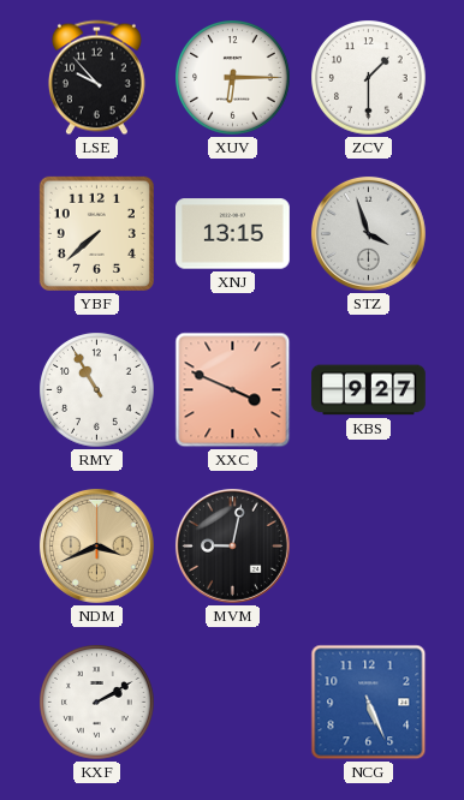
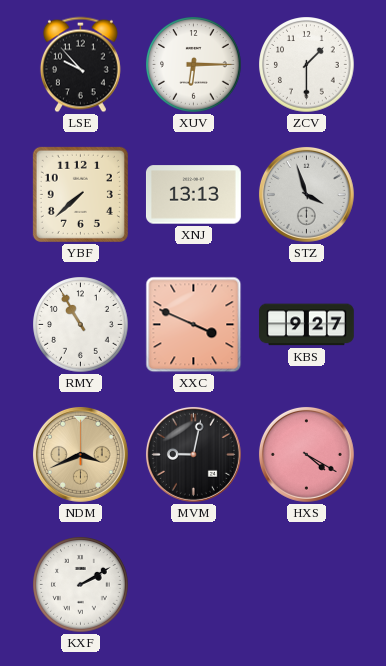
XNJ: 13:15 -> 13:13 (193, 195)
HXS: none -> 4:20 (306, 454)
NCG: 5:26 -> none (369, 703)
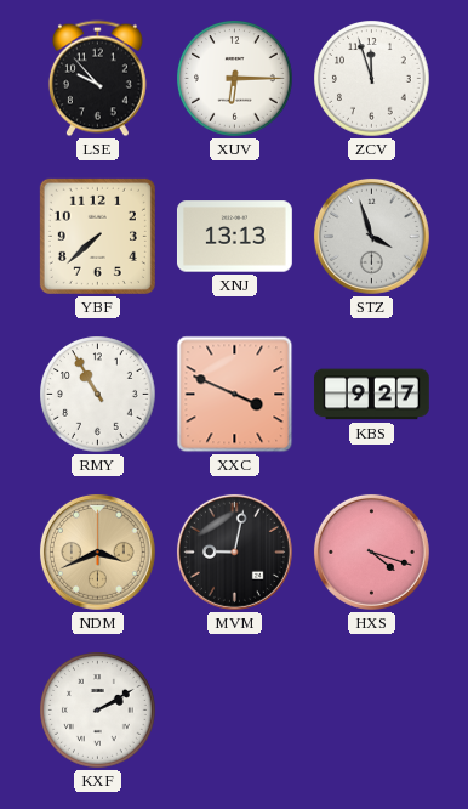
ZCV: 1:30 -> 11:57 (372, 79)
HXS: 4:20 -> 4:18 (371, 551)
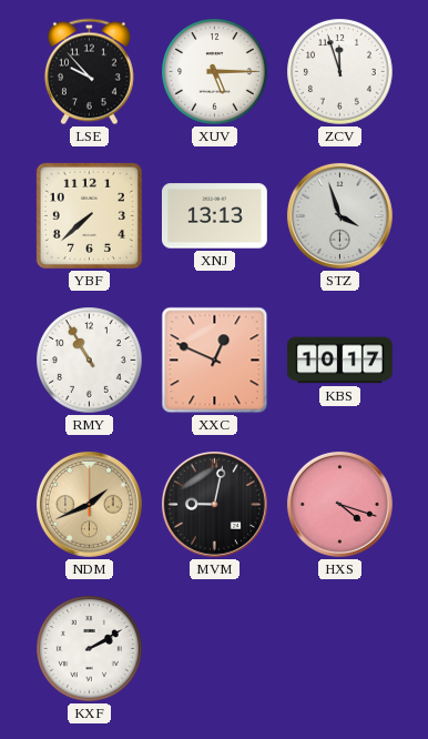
XUV: 6:15 -> 5:15 (215, 72)
XXC: 3:49 -> 12:49 (215, 361)
KBS: 9:27 -> 10:17 (339, 361)
NDM: 3:41 -> 1:41 (89, 504)
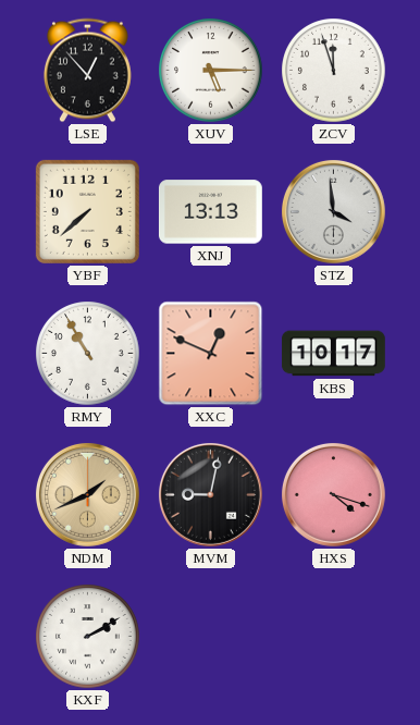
LSE: 9:53 -> 12:53 (87, 71)
STZ: 3:57 -> 3:59 (333, 211)
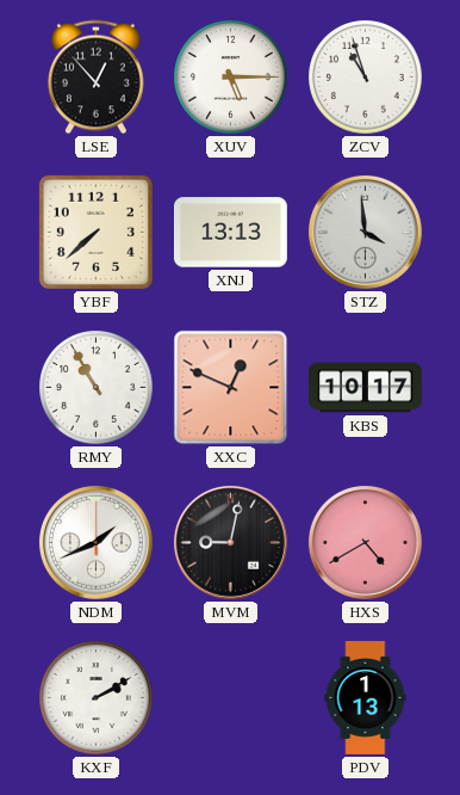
ZCV: 11:57 -> 10:57 (366, 78)
NDM dial: champagne -> white (95, 542)
HXS: 4:18 -> 4:40 (365, 542)
PDV: none -> 1:13 (366, 698)
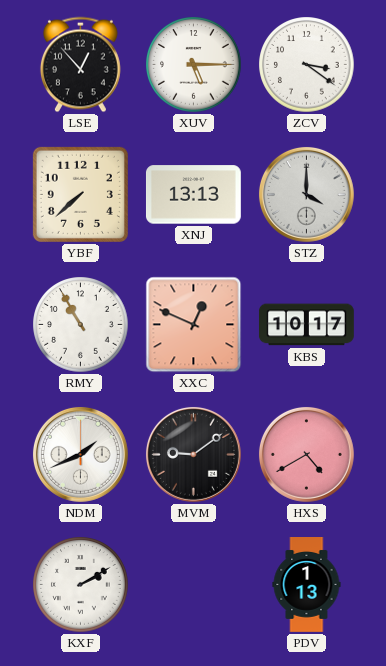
ZCV: 10:57 -> 3:21 (307, 65)
STZ: 3:59 -> 4:00 (306, 194)
MVM: 9:02 -> 9:09 (193, 454)
